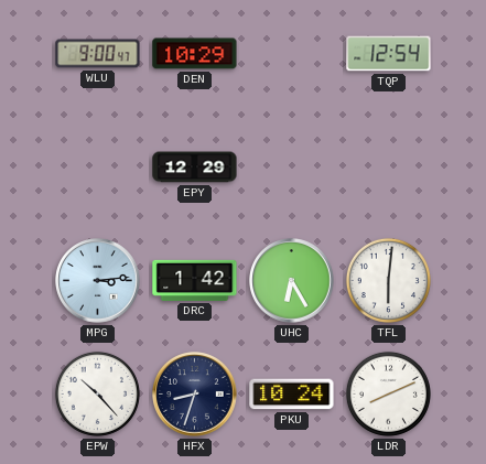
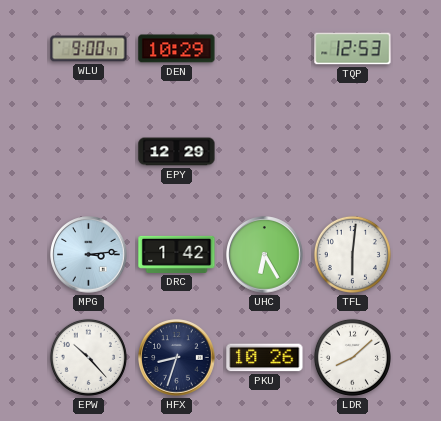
TQP: 12:54 -> 12:53 (353, 49)
PKU: 10:24 -> 10:26 (265, 358)
LDR: 8:11 -> 8:08 (352, 357)
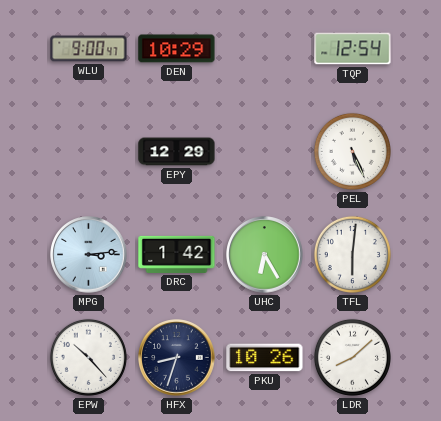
TQP: 12:53 -> 12:54 (353, 49)
PEL: none -> 5:26 (352, 151)
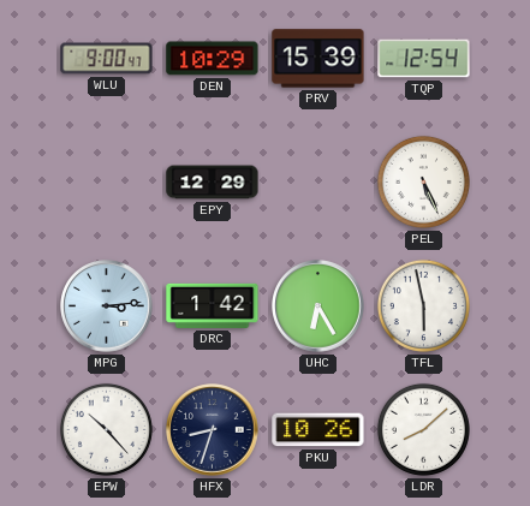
PRV: none -> 15:39 (318, 59)
TFL: 6:01 -> 5:58 (423, 305)
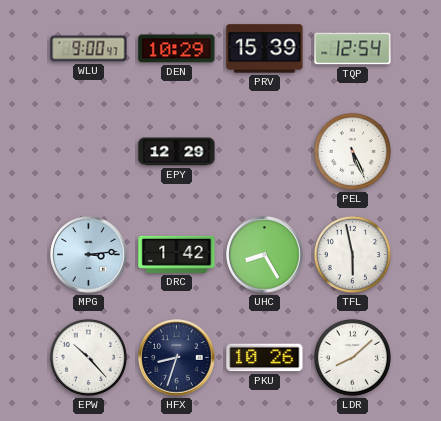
UHC: 6:25 -> 8:25 (265, 255)
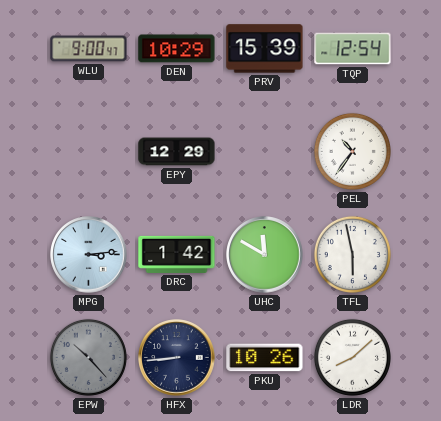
PEL: 5:26 -> 10:36 (352, 151)
UHC: 8:25 -> 11:50 (265, 255)
EPW dial: white -> grey (88, 357)
HFX: 8:33 -> 8:44 (177, 358)
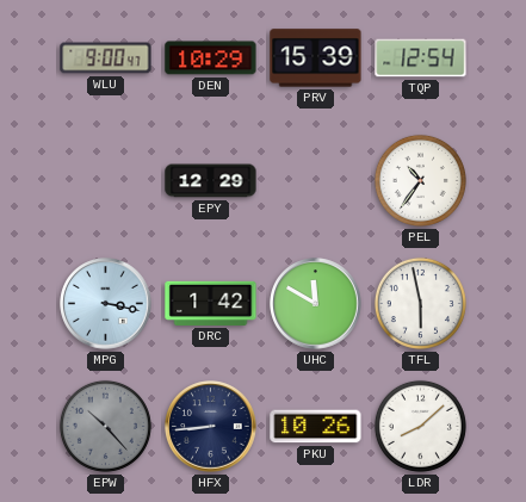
MPG: 3:14 -> 3:17 (106, 304)
